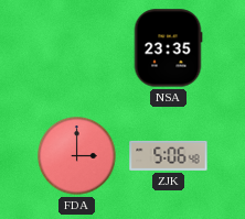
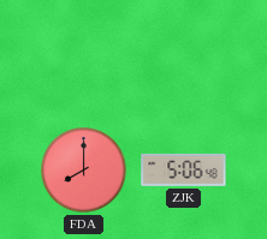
NSA: 23:35 -> none (168, 48)
FDA: 3:00 -> 8:00 (84, 171)
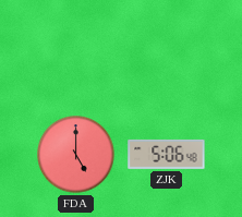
FDA: 8:00 -> 5:00 (76, 155)
